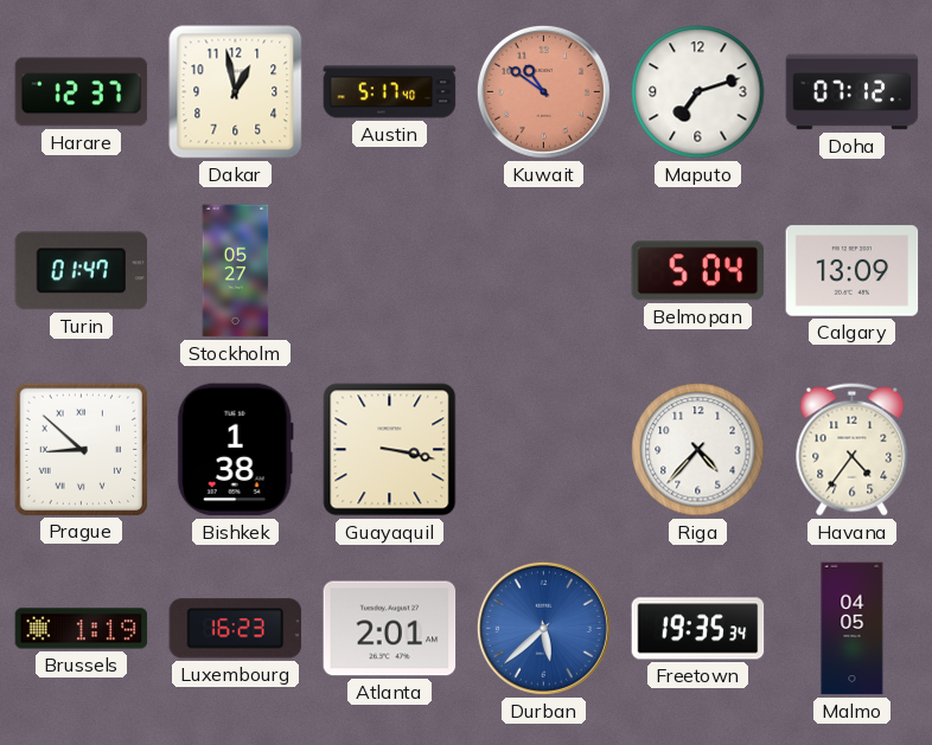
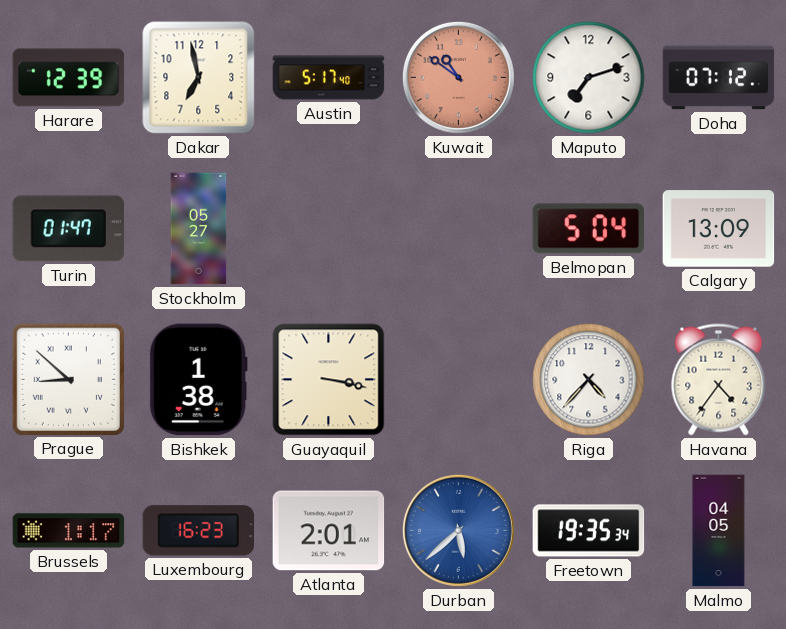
Harare: 12:37 -> 12:39 (69, 78)
Dakar: 12:58 -> 6:58 (199, 78)
Brussels: 1:19 -> 1:17 (69, 531)
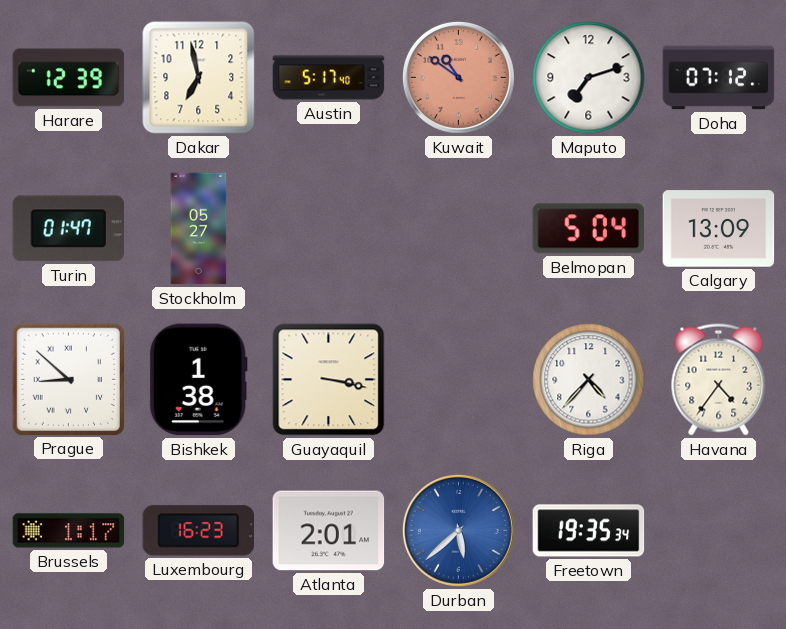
Malmo: 04:05 -> none (719, 531)
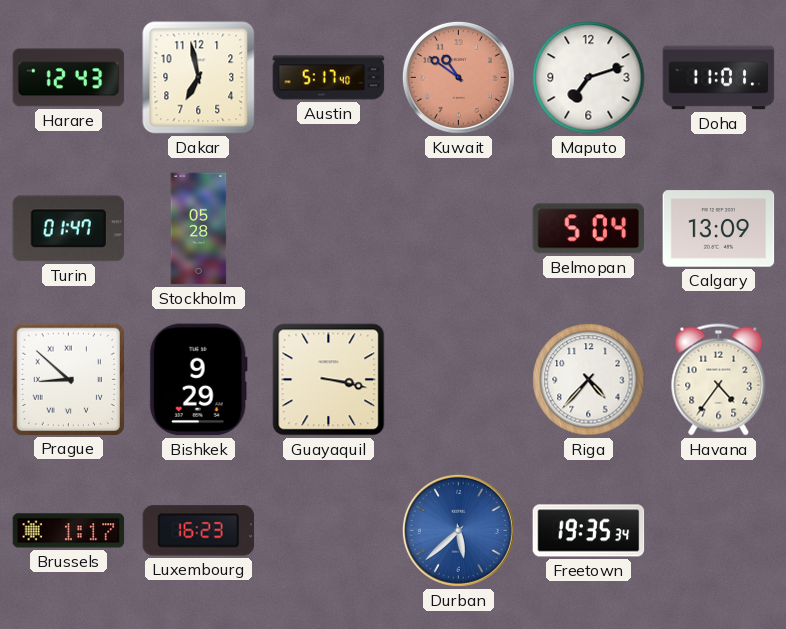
Harare: 12:39 -> 12:43 (69, 78)
Doha: 07:12 -> 11:01 (719, 78)
Stockholm: 05:27 -> 05:28 (199, 229)
Bishkek: 1:38 -> 9:29 (198, 380)
Atlanta: 2:01 -> none (329, 531)
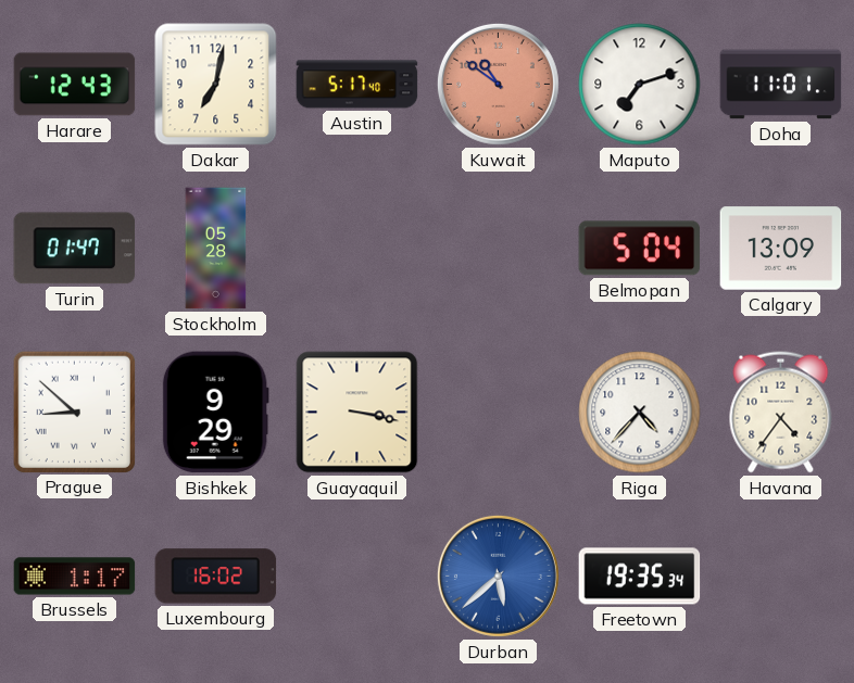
Dakar: 6:58 -> 7:02 (216, 85)
Luxembourg: 16:23 -> 16:02 (216, 577)
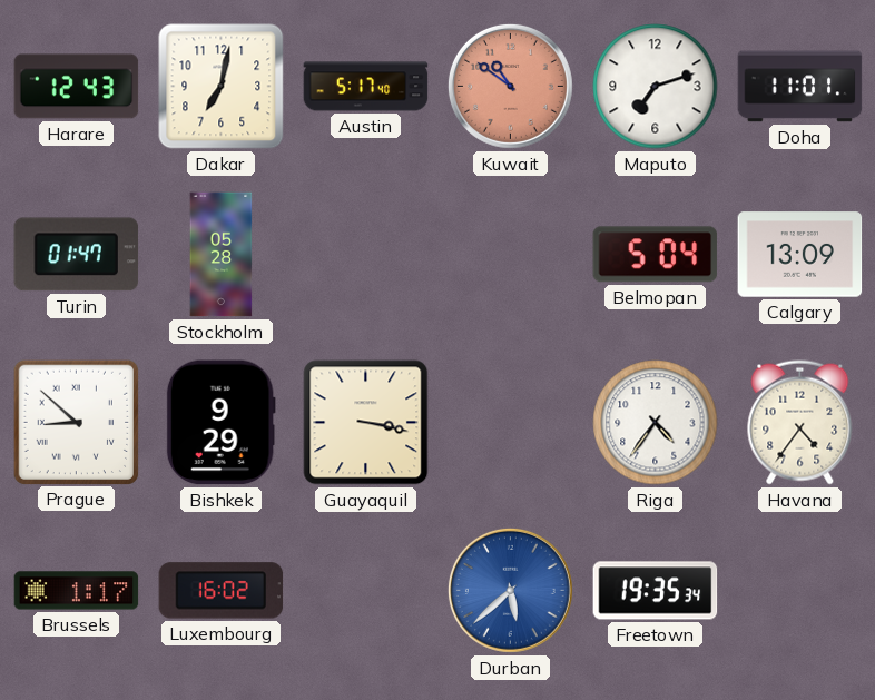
Riga: 4:37 -> 4:36 (656, 423)
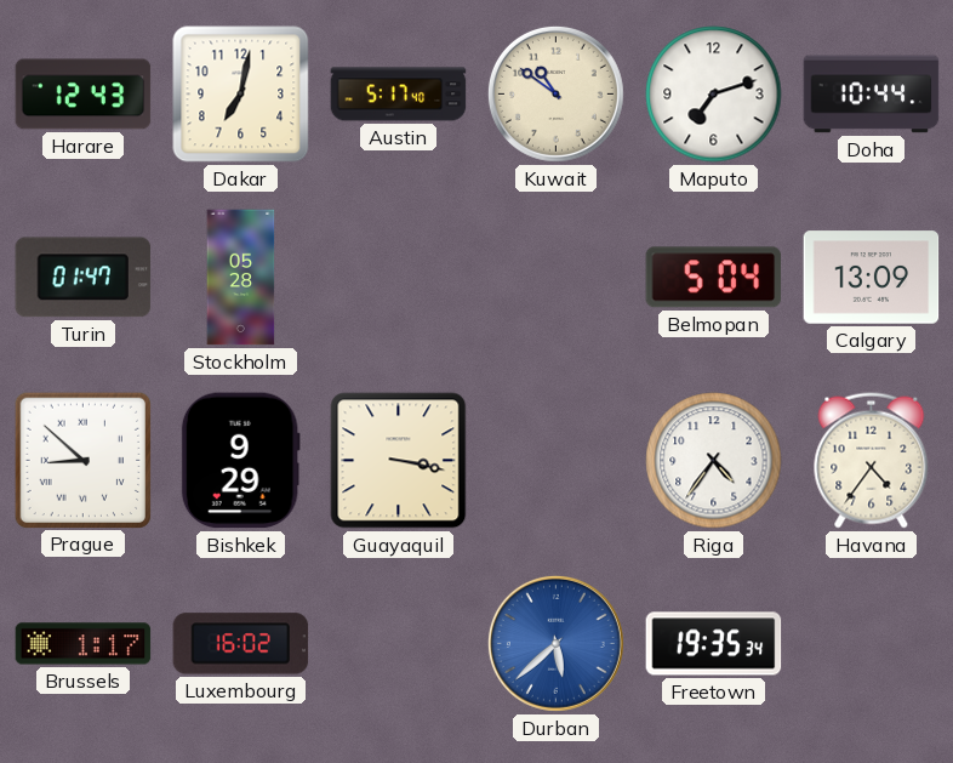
Kuwait dial: salmon -> cream (555, 93)
Doha: 11:01 -> 10:44 (872, 95)
